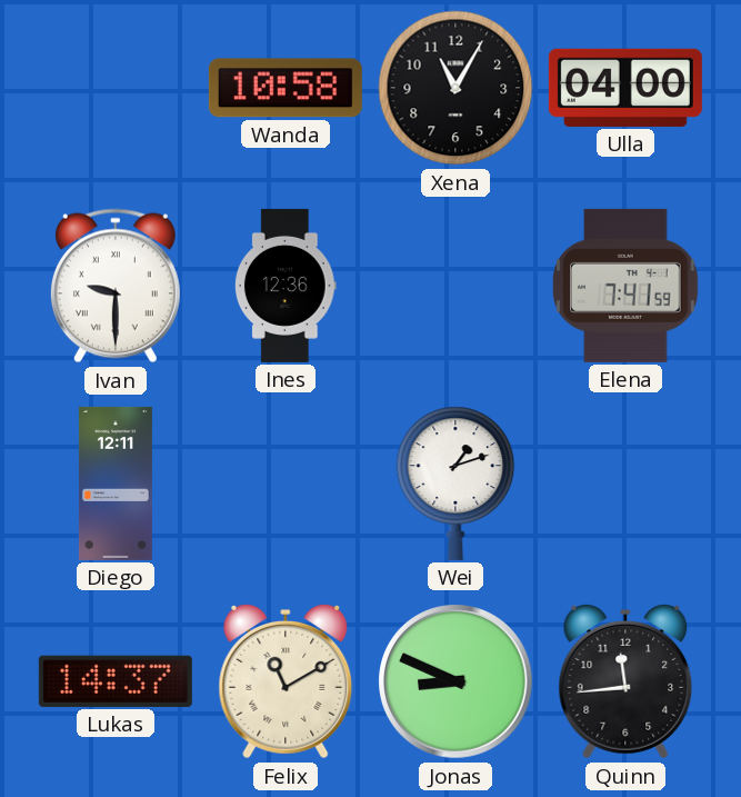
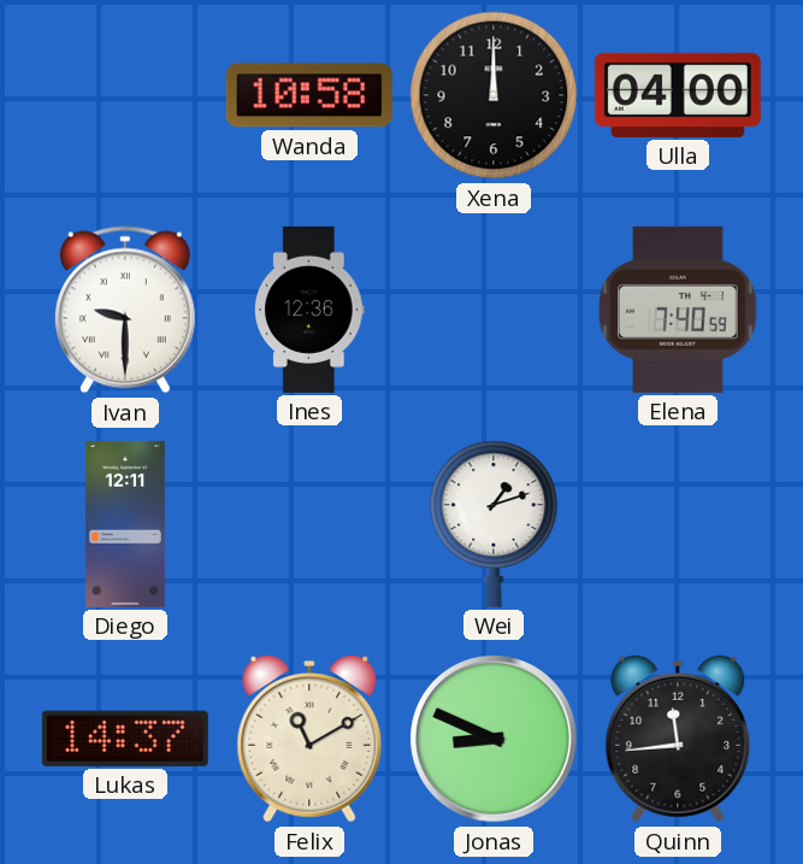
Xena: 11:05 -> 12:00 (494, 95)
Elena: 7:41 -> 7:40 (678, 310)
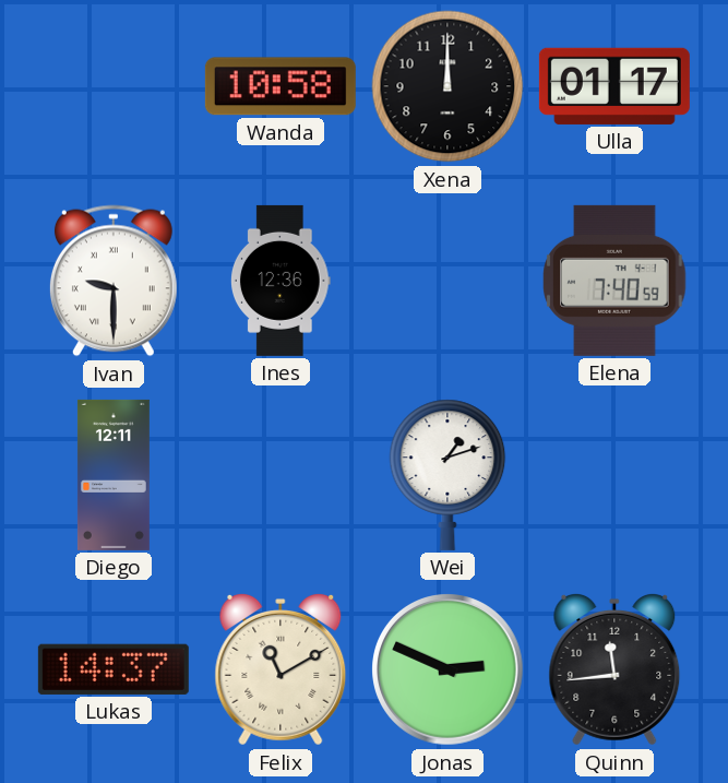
Ulla: 04:00 -> 01:17 (614, 86)
Jonas: 8:49 -> 2:49 (447, 669)
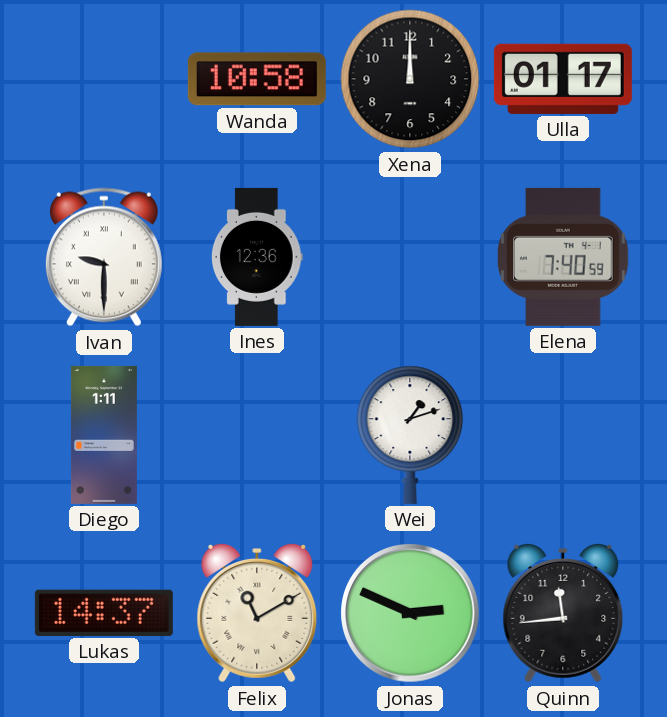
Diego: 12:11 -> 1:11 (104, 435)
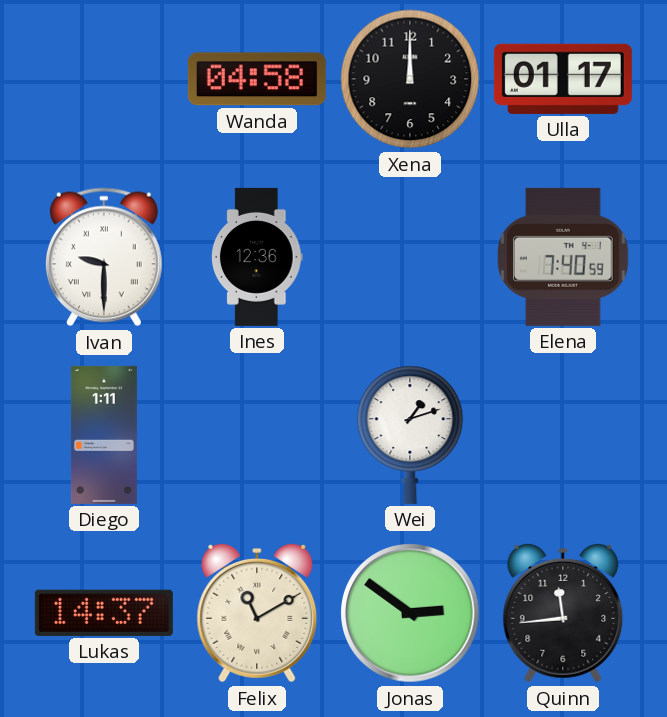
Wanda: 10:58 -> 04:58 (257, 79)
Jonas: 2:49 -> 2:51 (410, 613)
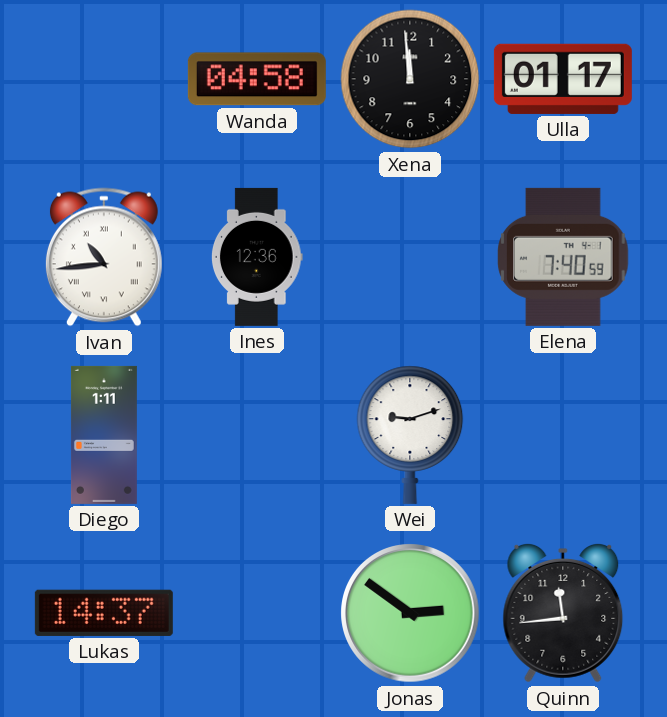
Xena: 12:00 -> 11:59 (410, 79)
Ivan: 9:30 -> 10:44 (104, 257)
Wei: 1:12 -> 9:12 (410, 435)
Felix: 11:10 -> none (257, 614)
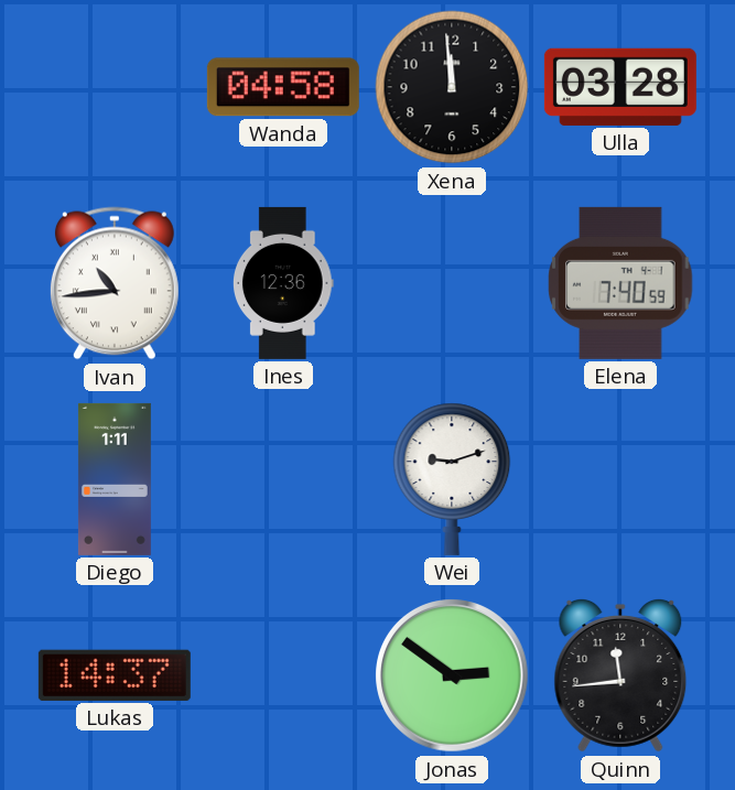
Ulla: 01:17 -> 03:28 (620, 87)
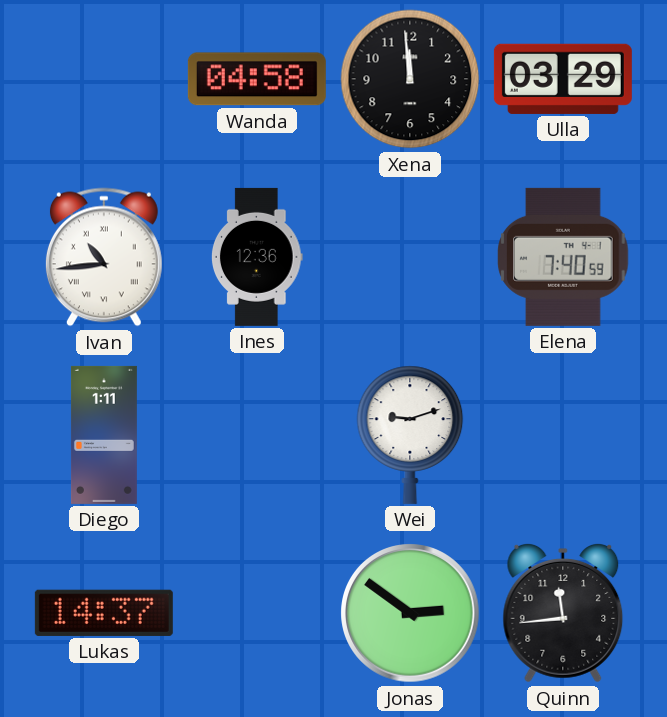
Ulla: 03:28 -> 03:29 (563, 79)
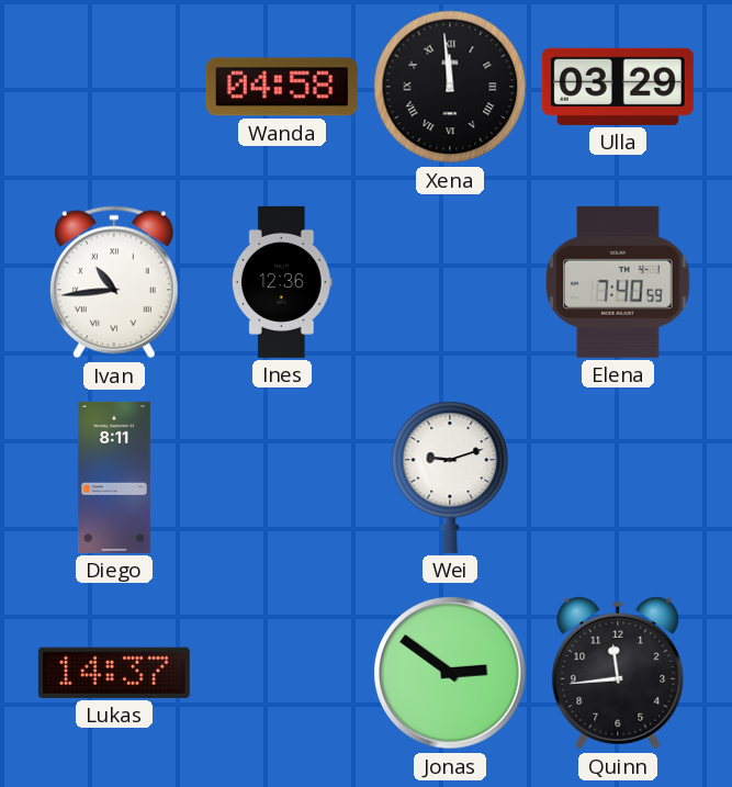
Xena numerals: Arabic -> Roman (450, 87)
Diego: 1:11 -> 8:11 (114, 477)
